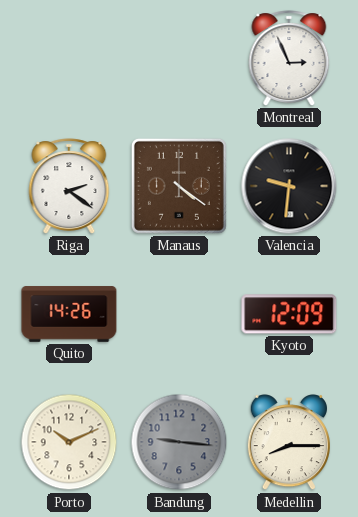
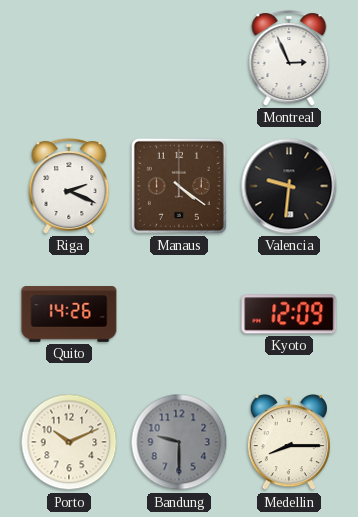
Riga: 2:21 -> 2:19 (69, 186)
Bandung: 9:16 -> 9:30 (179, 442)
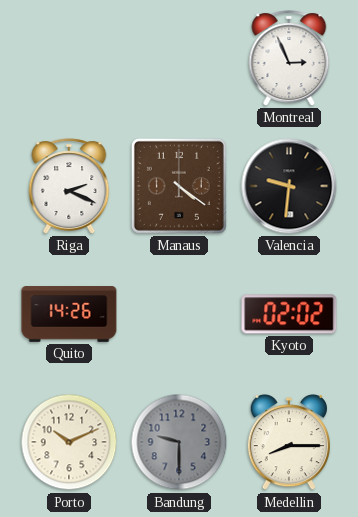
Kyoto: 12:09 -> 02:02 (289, 314)
